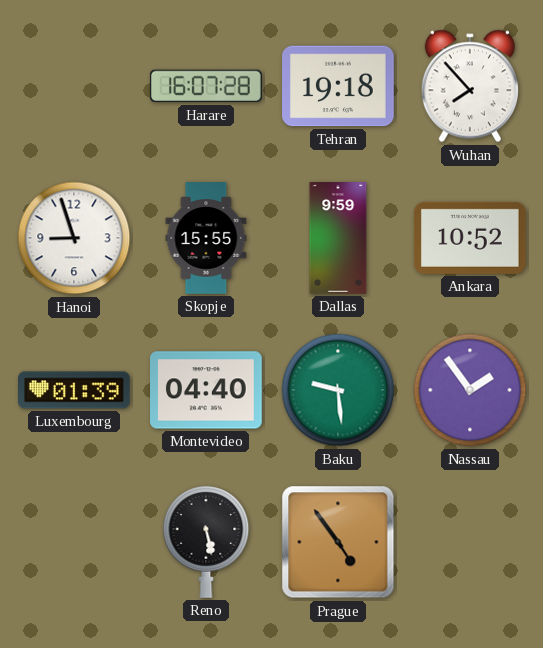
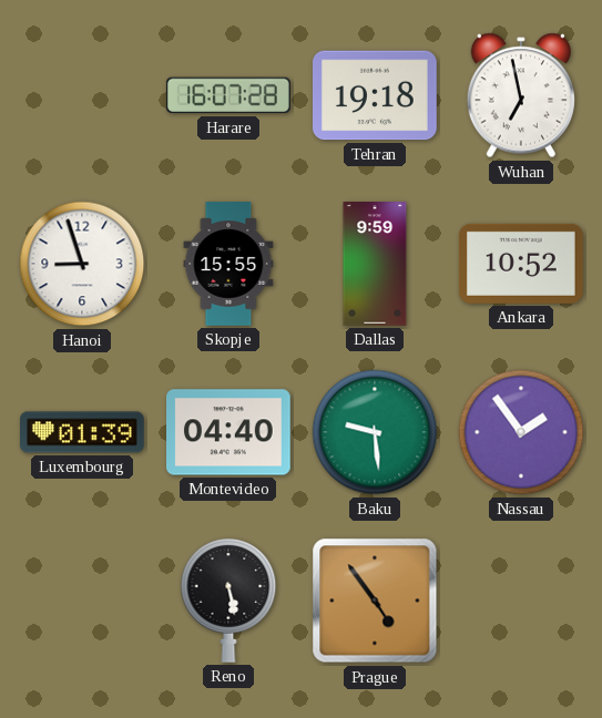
Wuhan: 7:53 -> 6:58 (521, 95)
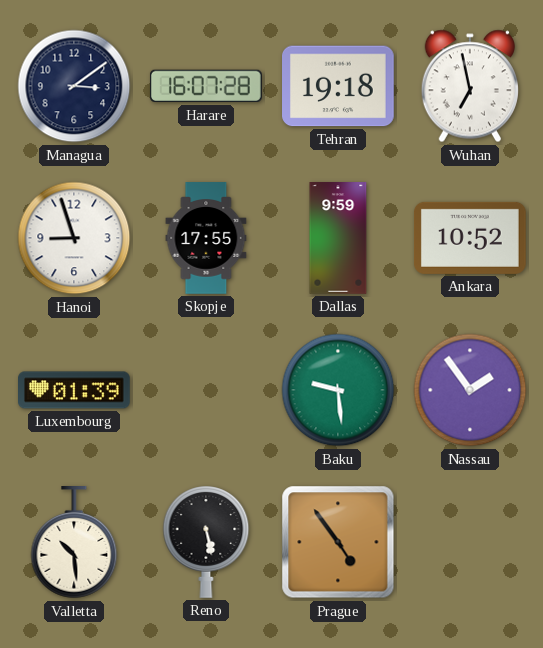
Managua: none -> 3:09 (74, 86)
Skopje: 15:55 -> 17:55 (206, 238)
Montevideo: 04:40 -> none (229, 432)
Valletta: none -> 10:29 (74, 543)
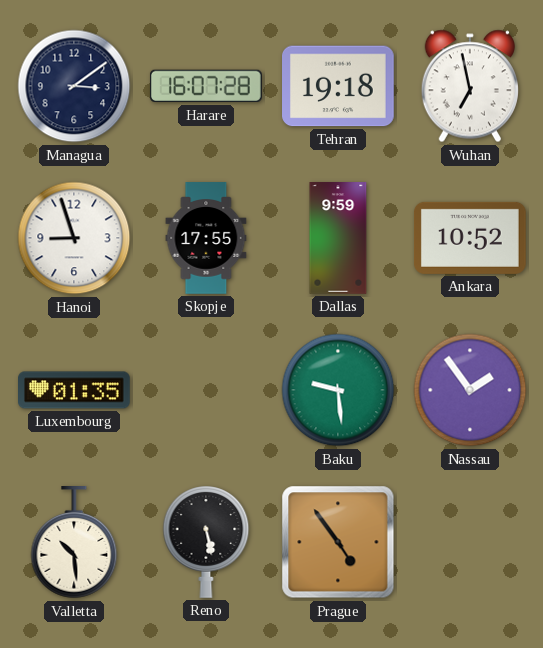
Luxembourg: 01:39 -> 01:35 (75, 390)
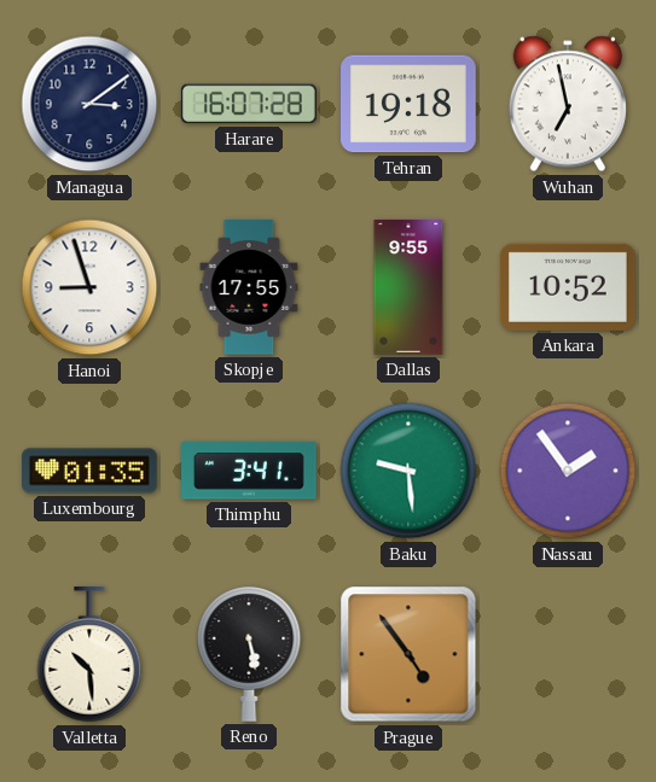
Dallas: 9:59 -> 9:55 (408, 287)
Thimphu: none -> 3:41 (249, 471)
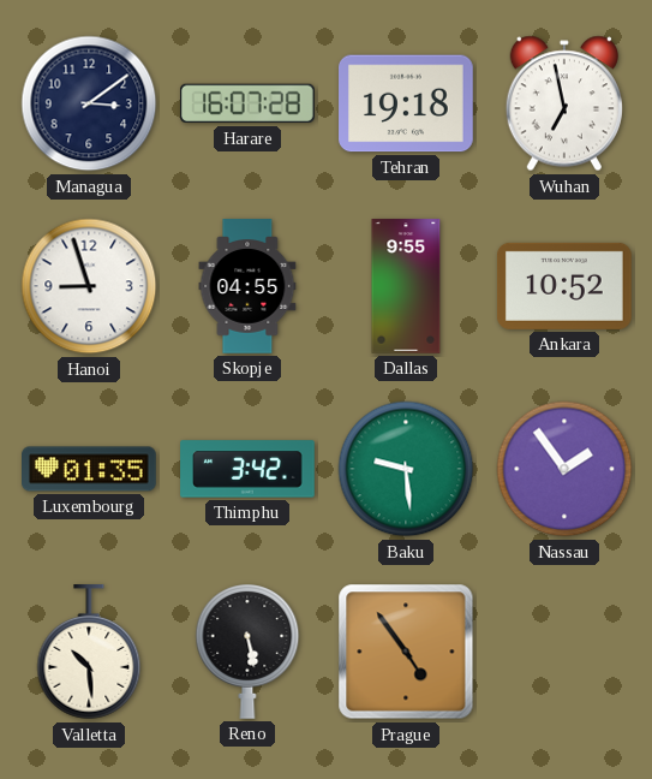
Skopje: 17:55 -> 04:55 (247, 286)
Thimphu: 3:41 -> 3:42 (247, 469)
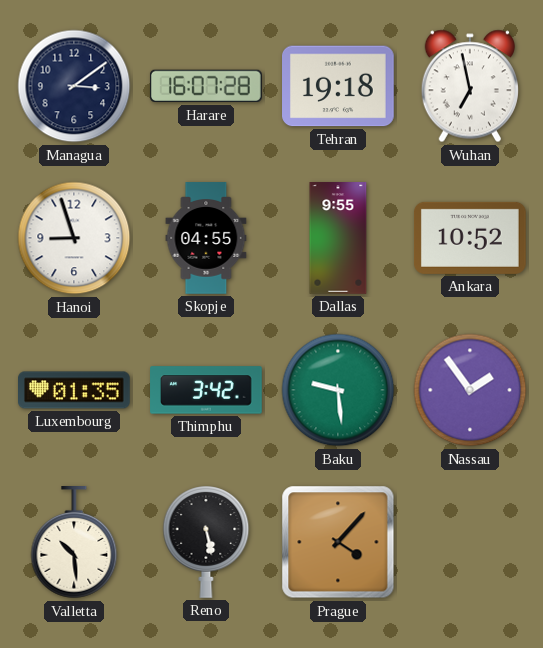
Prague: 4:54 -> 4:07 (338, 542)
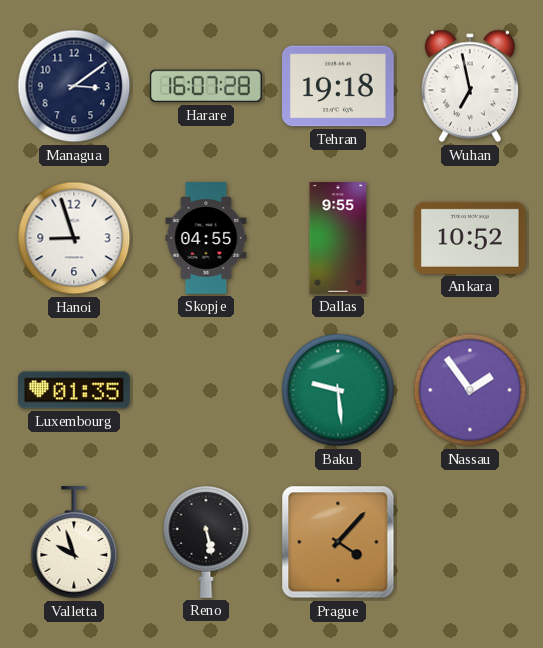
Thimphu: 3:42 -> none (206, 390)
Valletta: 10:29 -> 9:57 (74, 543)
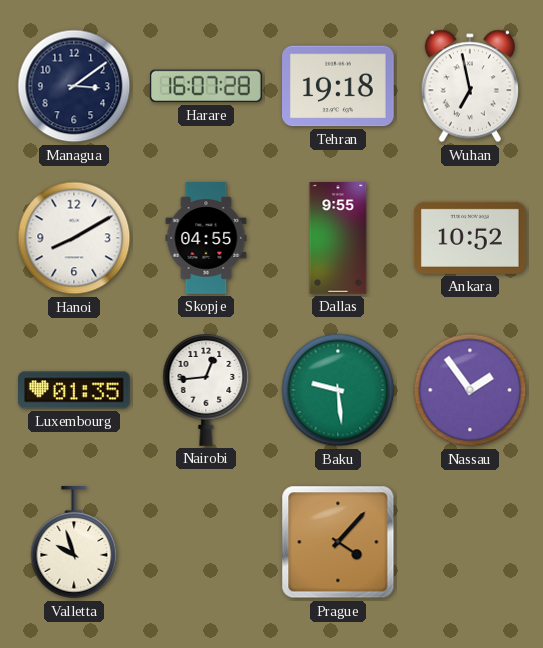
Hanoi: 8:57 -> 8:10 (74, 238)
Nairobi: none -> 12:44 (206, 390)
Reno: 5:28 -> none (206, 542)
